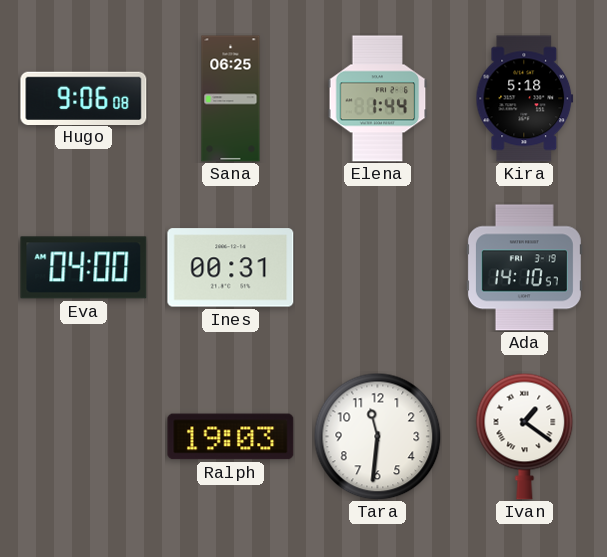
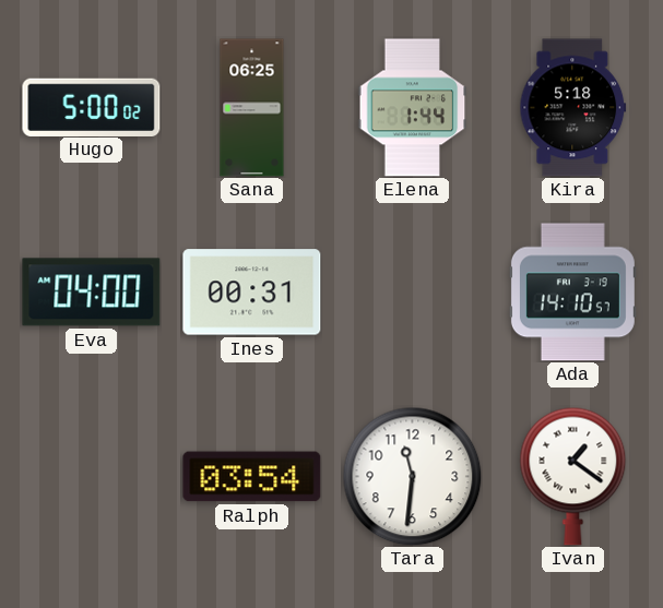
Hugo: 9:06 -> 5:00 (92, 107)
Ralph: 19:03 -> 03:54 (252, 477)
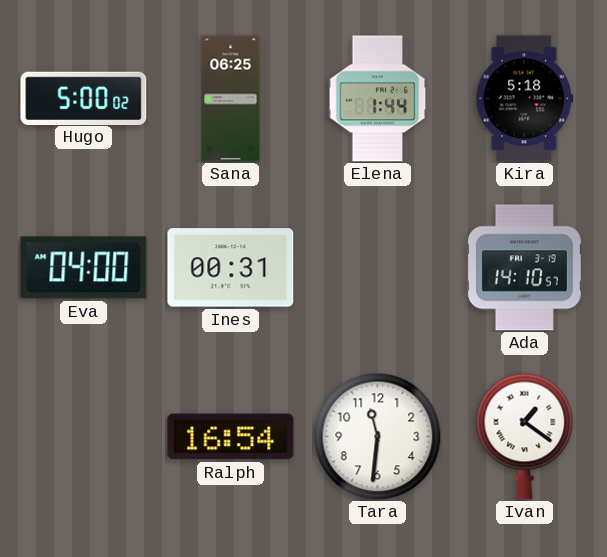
Ralph: 03:54 -> 16:54 (231, 437)
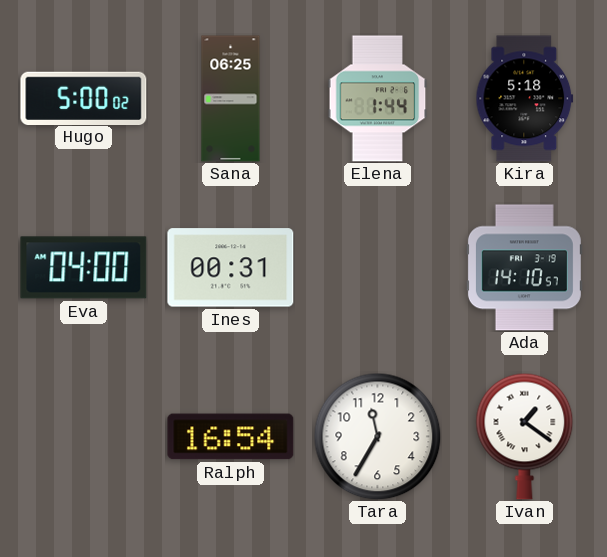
Tara: 11:31 -> 11:35 (377, 436)
